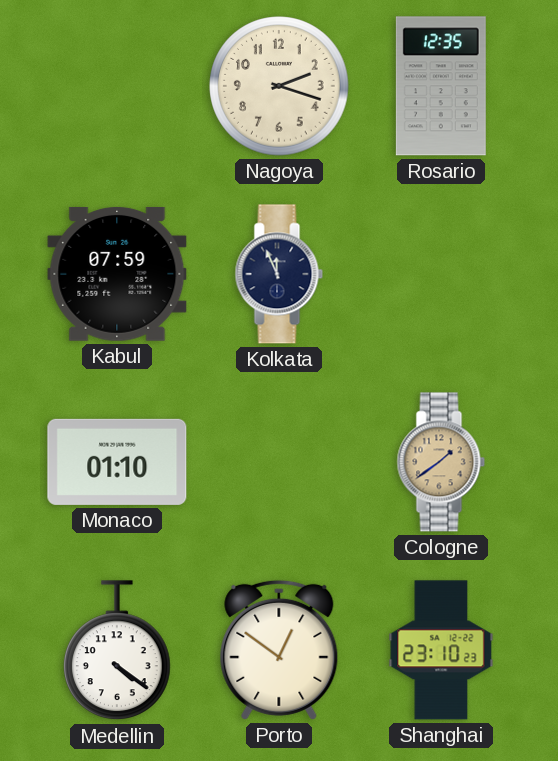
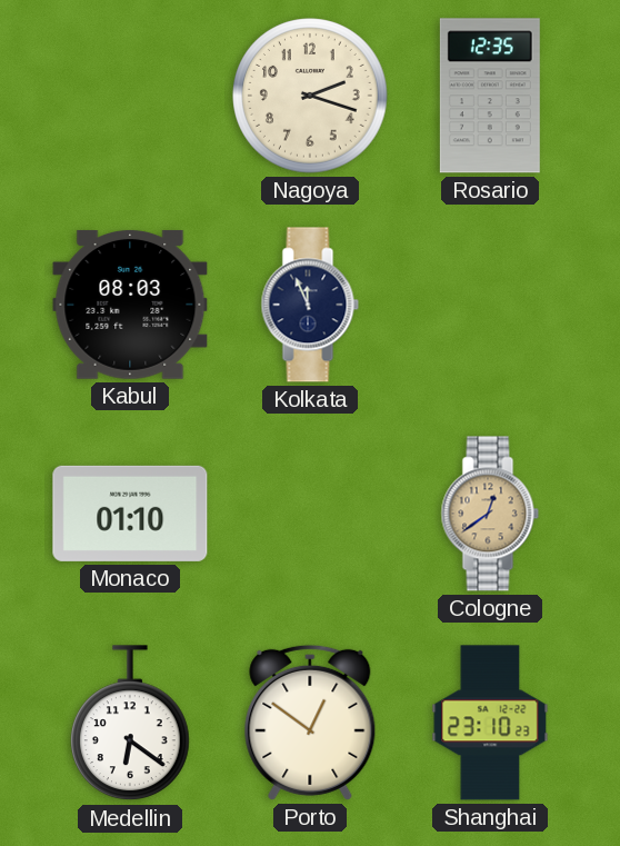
Kabul: 07:59 -> 08:03 (130, 305)
Cologne: 1:39 -> 12:39 (490, 514)
Medellin: 4:21 -> 6:21 (131, 724)
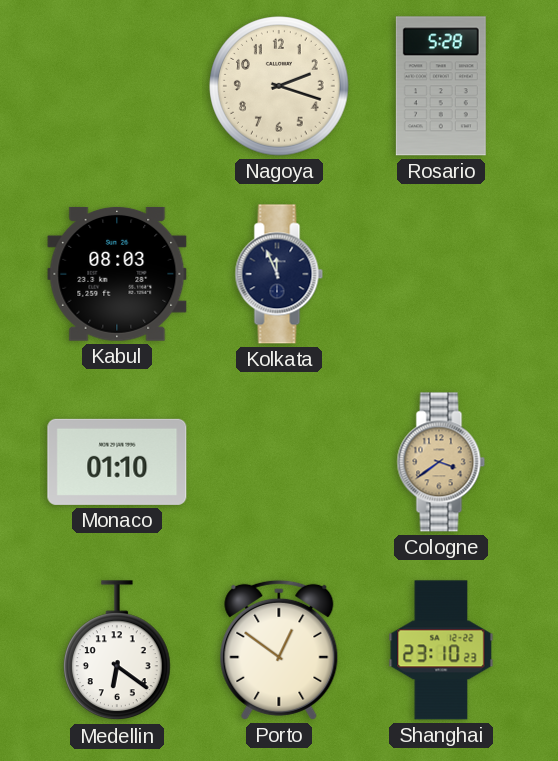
Rosario: 12:35 -> 5:28 (441, 86)
Cologne: 12:39 -> 3:39 (441, 462)
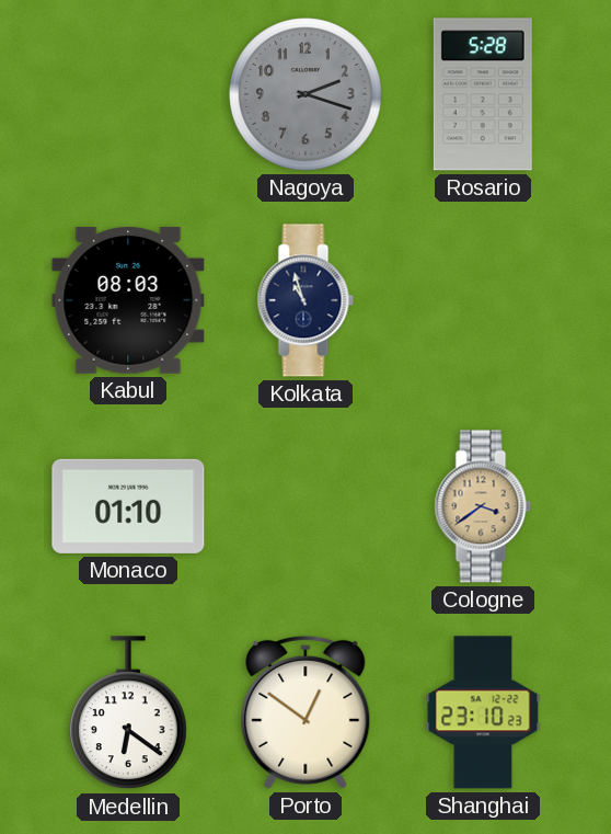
Nagoya dial: cream -> grey (305, 94)
Kolkata: 11:56 -> 10:57 (305, 300)
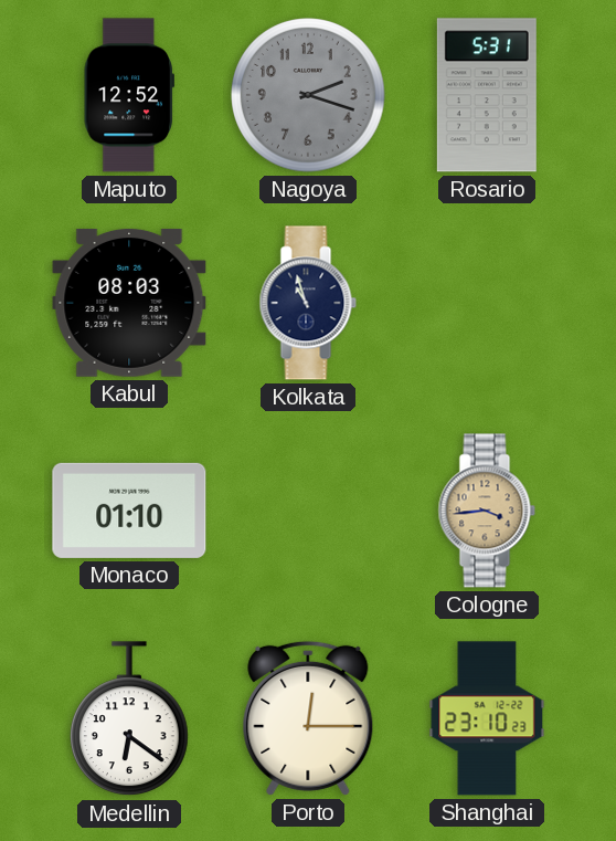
Maputo: none -> 12:52 (128, 95)
Rosario: 5:28 -> 5:31 (487, 95)
Cologne: 3:39 -> 3:44 (487, 511)
Porto: 12:51 -> 12:15 (308, 718)
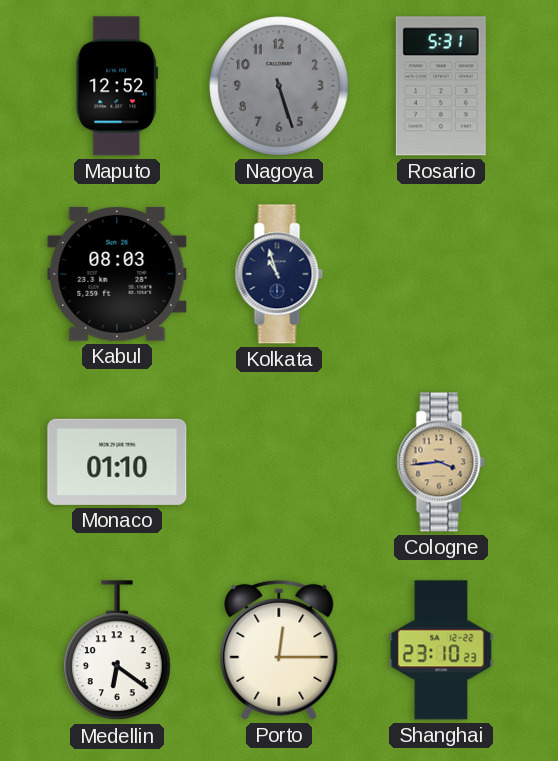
Nagoya: 2:18 -> 5:27 (279, 86)
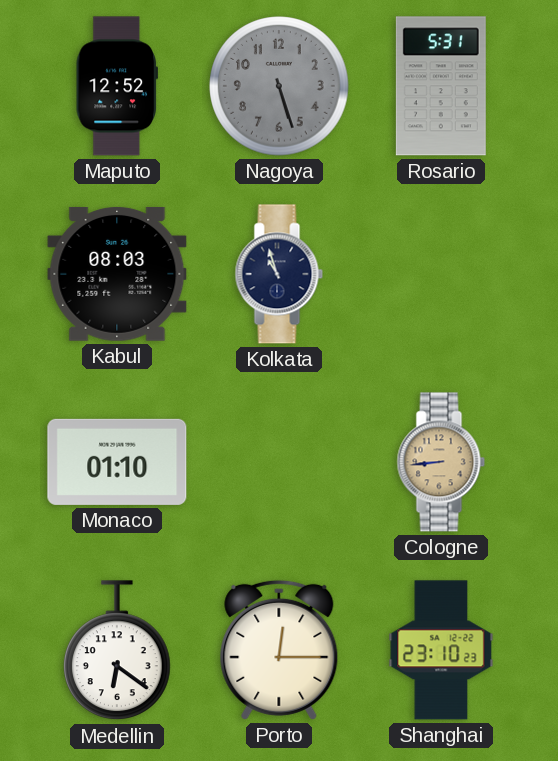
Cologne: 3:44 -> 8:44 (441, 462)
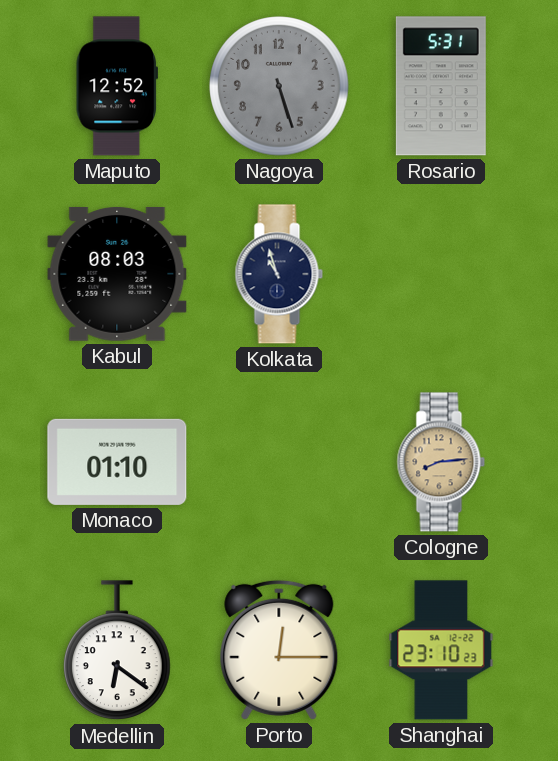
Cologne: 8:44 -> 8:14 (441, 462)
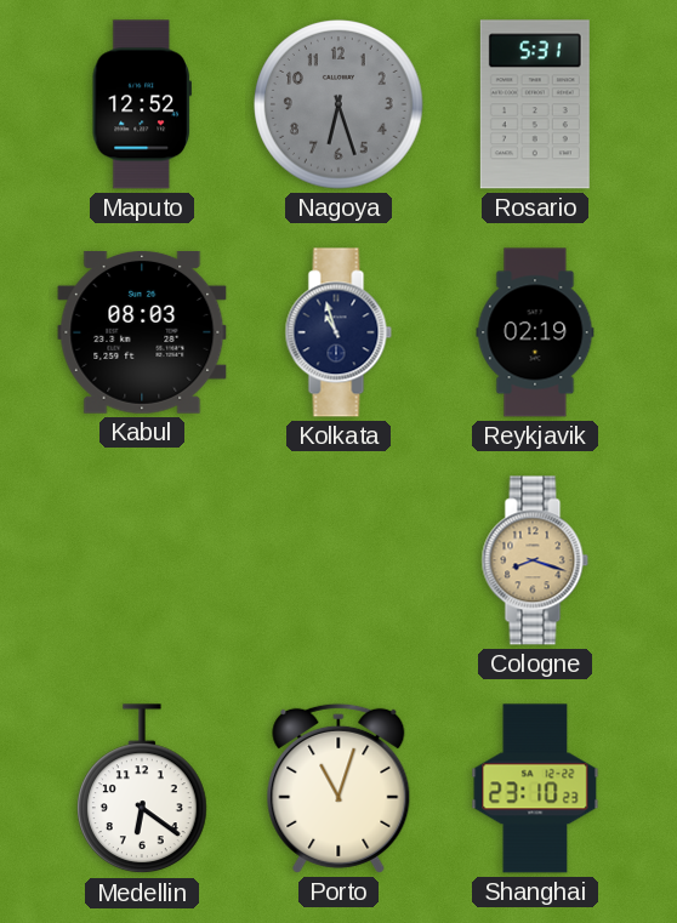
Nagoya: 5:27 -> 6:27 (338, 104)
Reykjavik: none -> 02:19 (535, 332)
Monaco: 01:10 -> none (117, 462)
Cologne: 8:14 -> 8:18 (535, 560)
Porto: 12:15 -> 11:03 (338, 788)
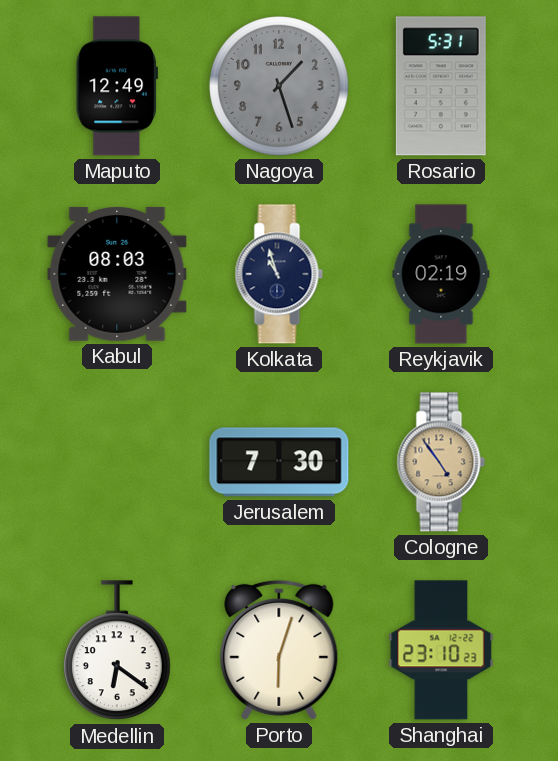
Maputo: 12:52 -> 12:49 (116, 86)
Nagoya: 6:27 -> 1:27 (279, 86)
Jerusalem: none -> 7:30 (279, 462)
Cologne: 8:18 -> 4:54 (441, 462)
Porto: 11:03 -> 6:03 (279, 650)
